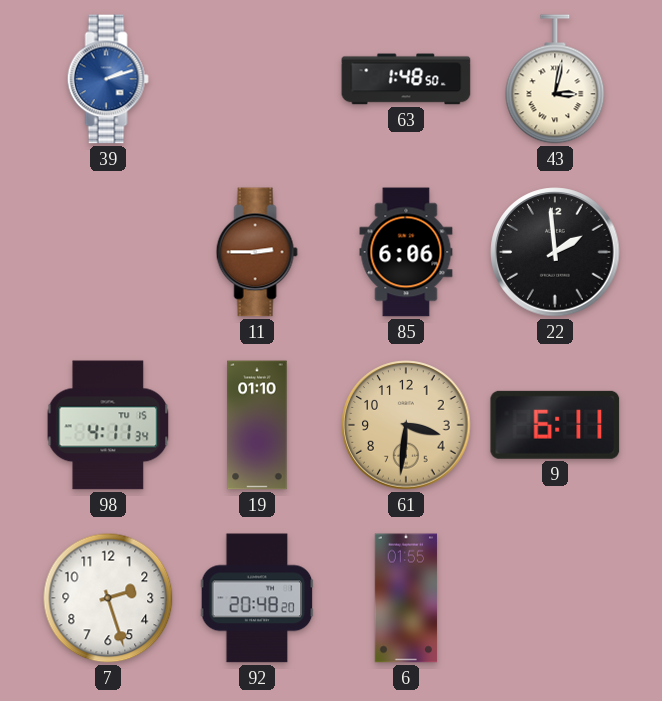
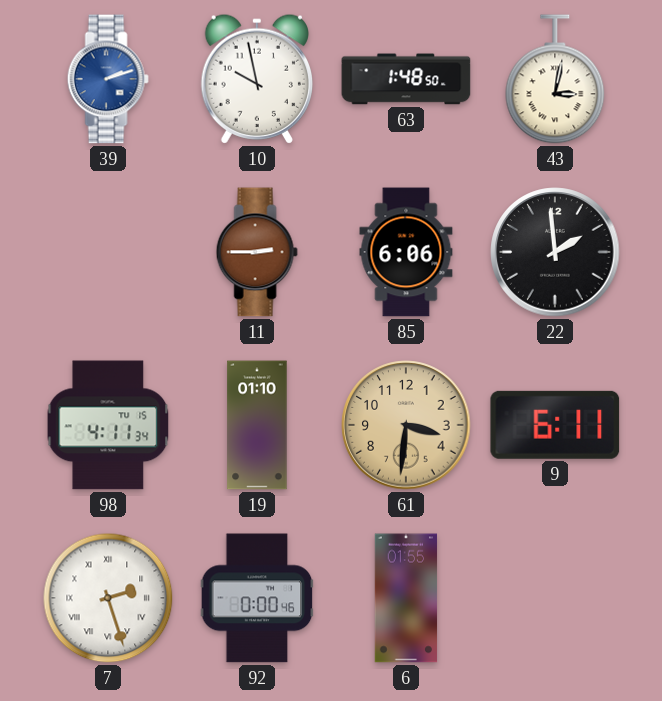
10: none -> 9:58 (256, 79)
7 numerals: Arabic -> Roman (108, 598)
92: 20:48 -> 0:00 (257, 598)
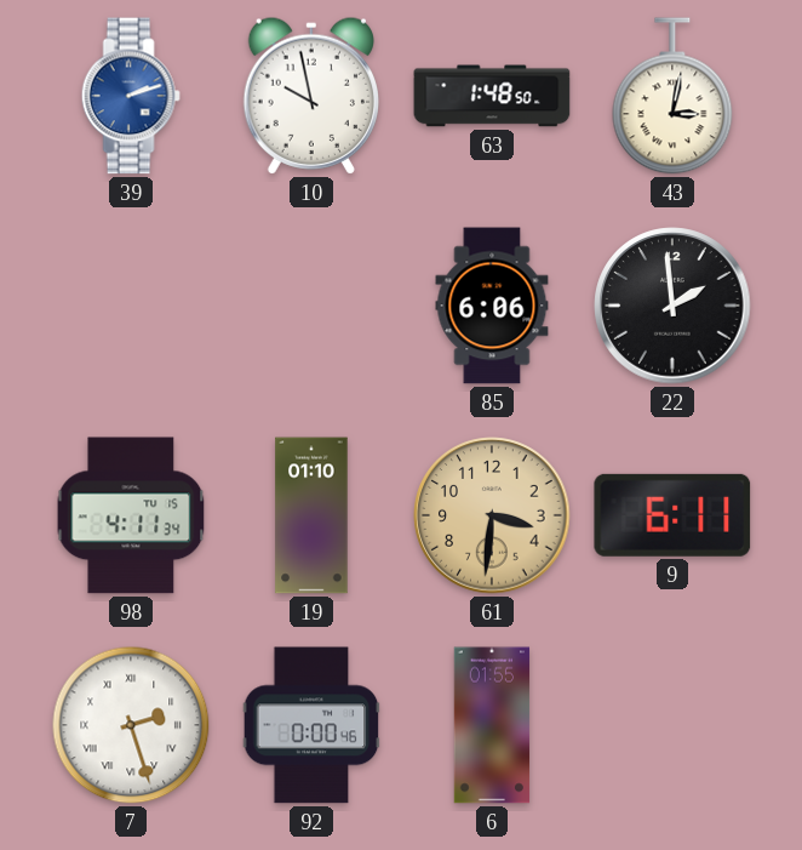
11: 2:45 -> none (257, 252)
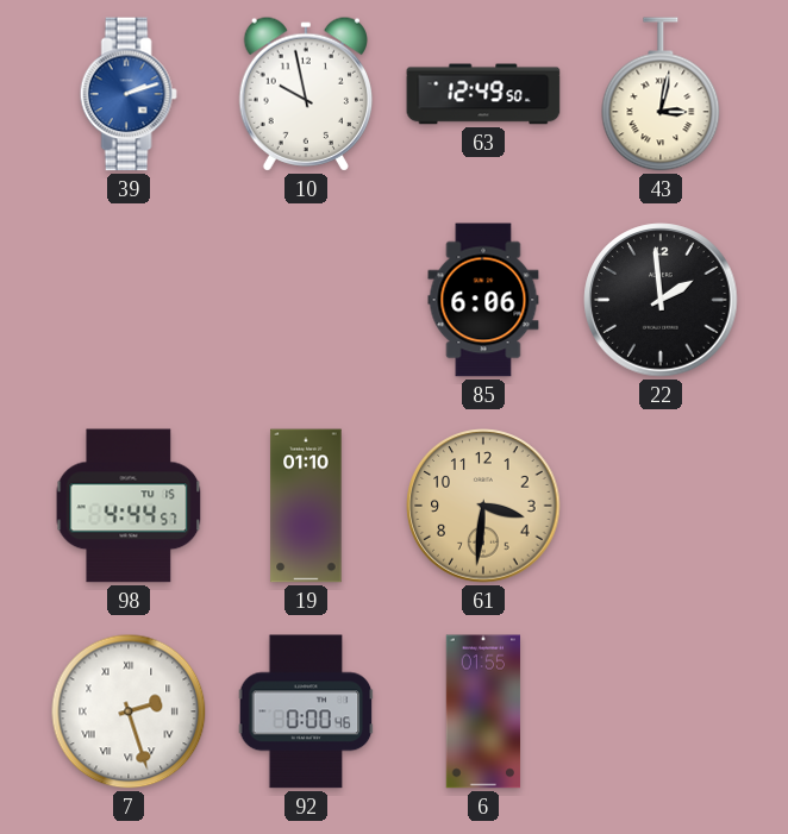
63: 1:48 -> 12:49 (483, 94)
98: 4:11 -> 4:44 (129, 506)
9: 6:11 -> none (672, 515)
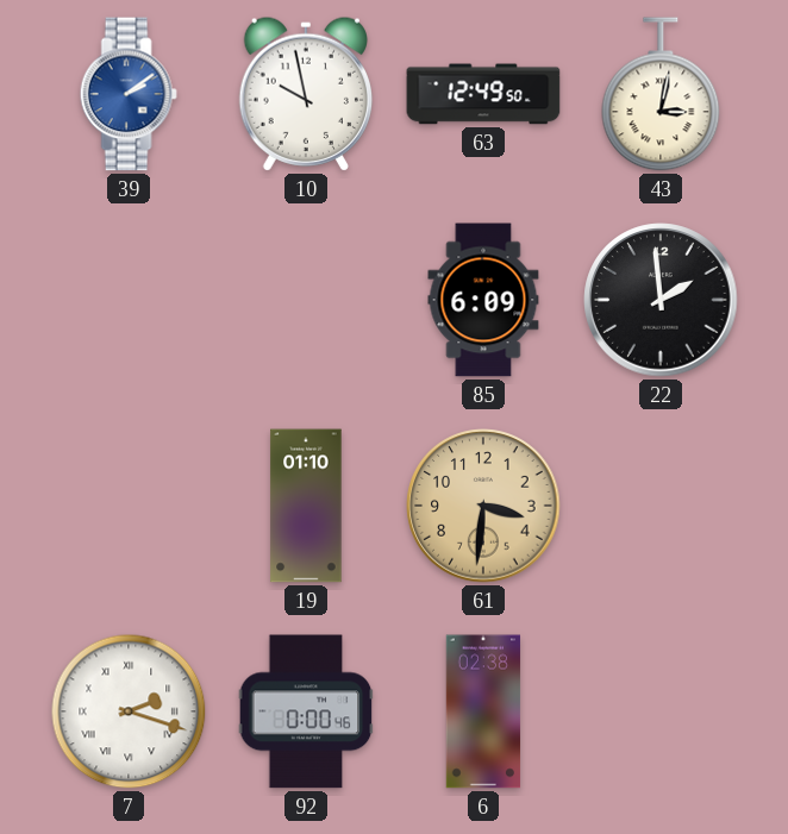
39: 2:12 -> 2:09 (129, 94)
85: 6:06 -> 6:09 (483, 300)
98: 4:44 -> none (129, 506)
7: 2:27 -> 2:18 (129, 711)
6: 01:55 -> 02:38 (483, 711)
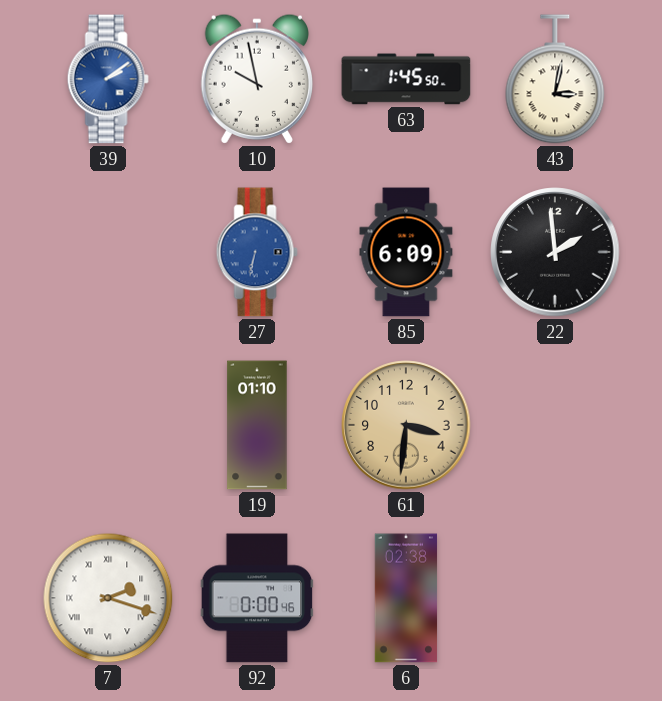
63: 12:49 -> 1:45 (406, 79)
27: none -> 6:32 (257, 252)
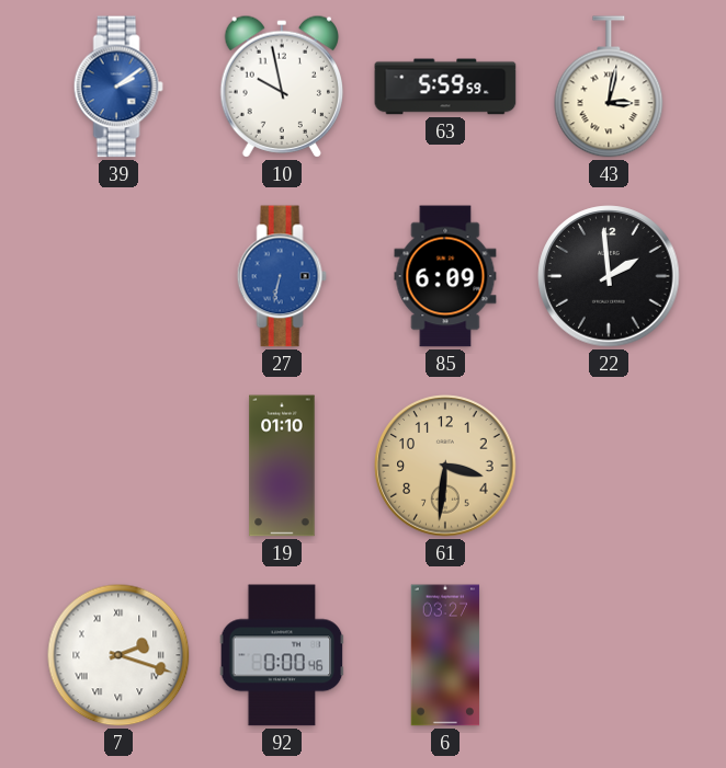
63: 1:45 -> 5:59 (445, 87)
6: 02:38 -> 03:27 (445, 655)
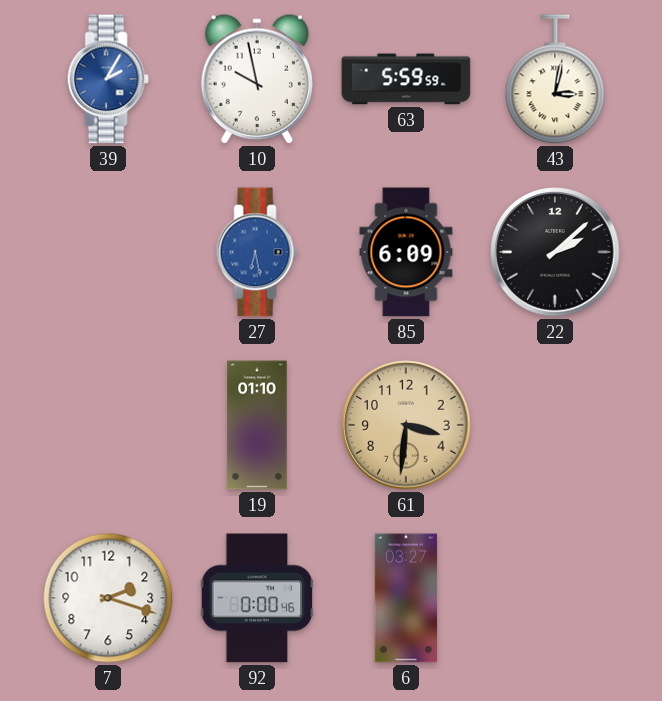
39: 2:09 -> 2:05 (108, 79)
27: 6:32 -> 6:28 (257, 252)
22: 1:59 -> 2:08 (555, 252)
7 numerals: Roman -> Arabic (108, 598)
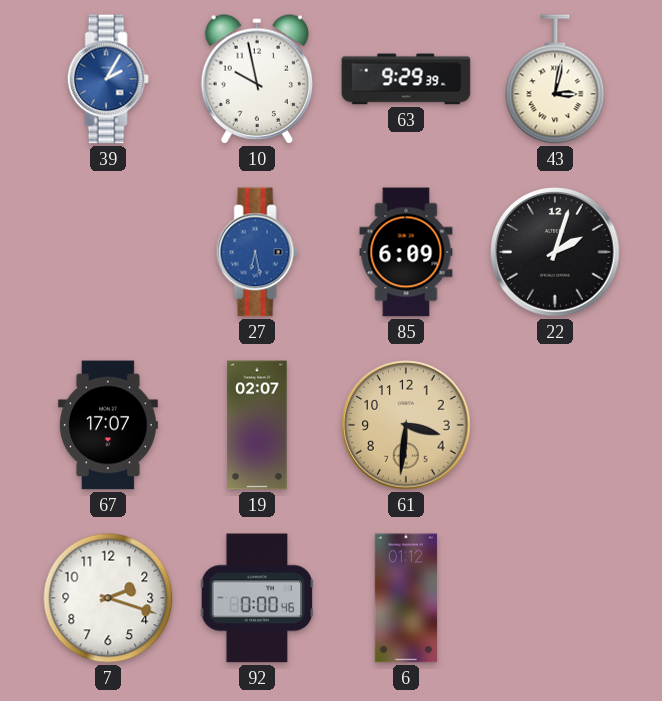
63: 5:59 -> 9:29 (406, 79)
22: 2:08 -> 2:03 (555, 252)
67: none -> 17:07 (108, 425)
19: 01:10 -> 02:07 (257, 425)
6: 03:27 -> 01:12 (406, 598)
